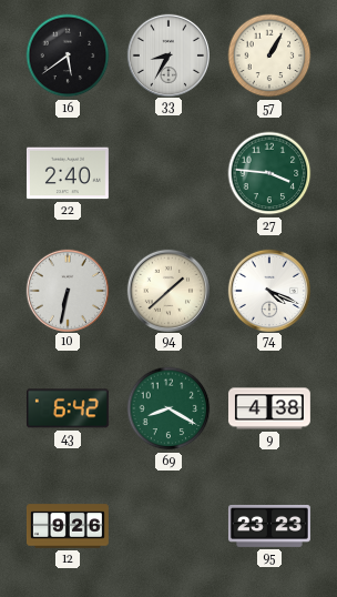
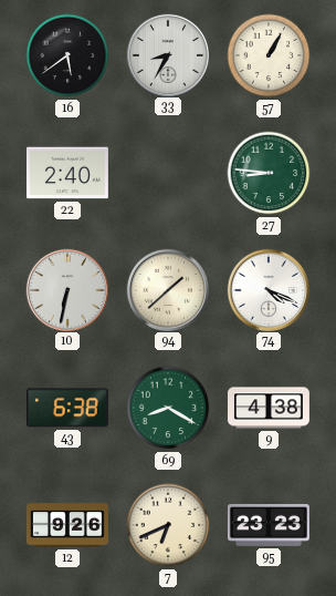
27: 3:46 -> 8:46 (269, 173)
43: 6:42 -> 6:38 (67, 408)
7: none -> 6:41 (168, 525)
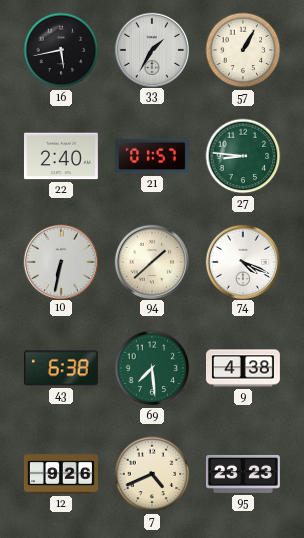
16: 5:39 -> 5:43 (61, 50)
33: 8:35 -> 1:35 (151, 49)
21: none -> 01:57 (152, 156)
69: 8:20 -> 7:29 (152, 368)
7: 6:41 -> 4:41 (152, 474)
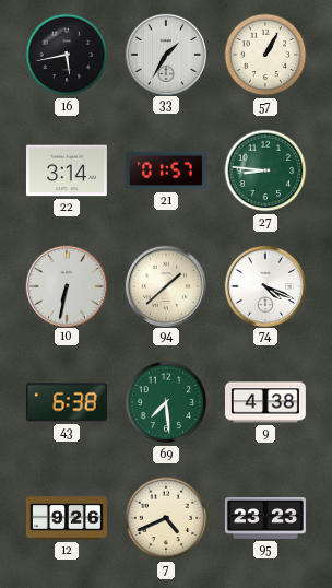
22: 2:40 -> 3:14 (67, 170)
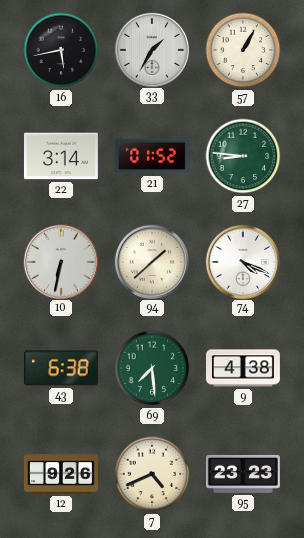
21: 01:57 -> 01:52 (152, 156)
